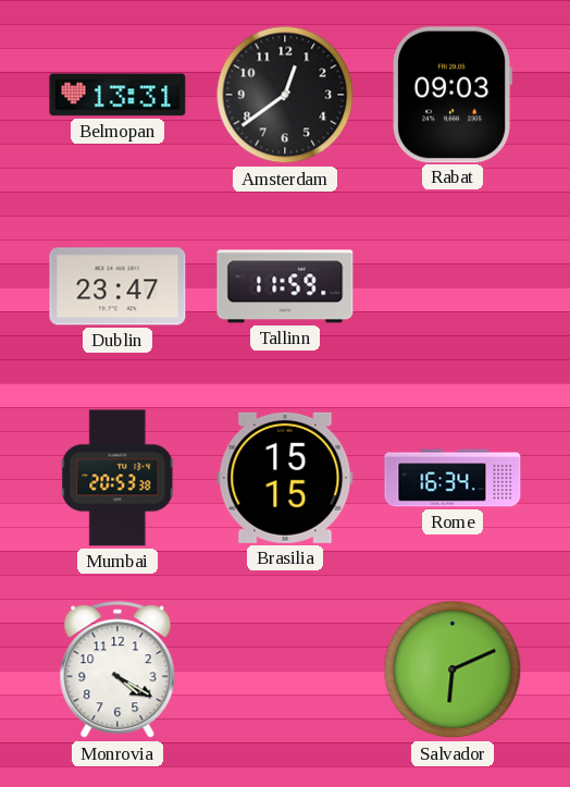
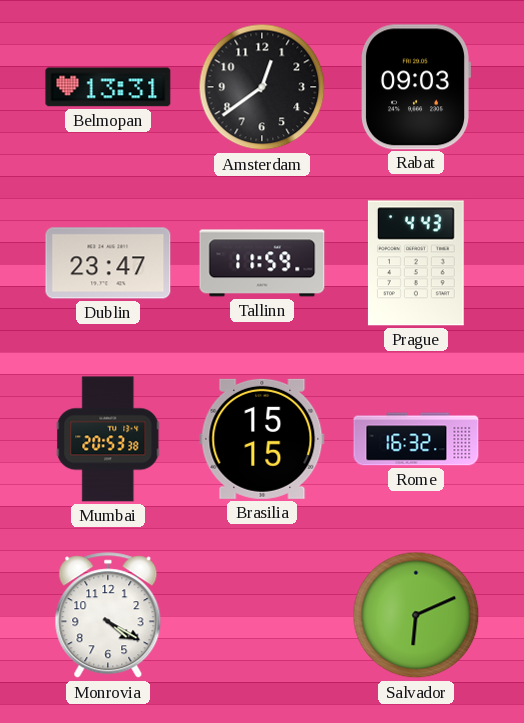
Prague: none -> 4:43 (416, 263)
Rome: 16:34 -> 16:32 (416, 439)
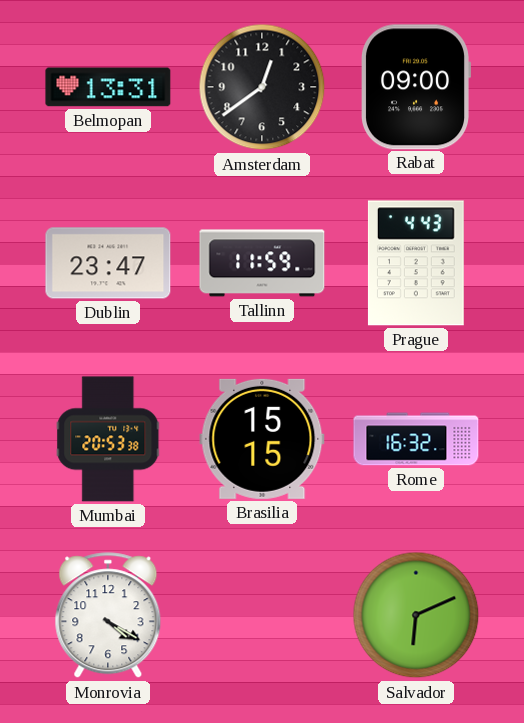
Rabat: 09:03 -> 09:00 (416, 87)
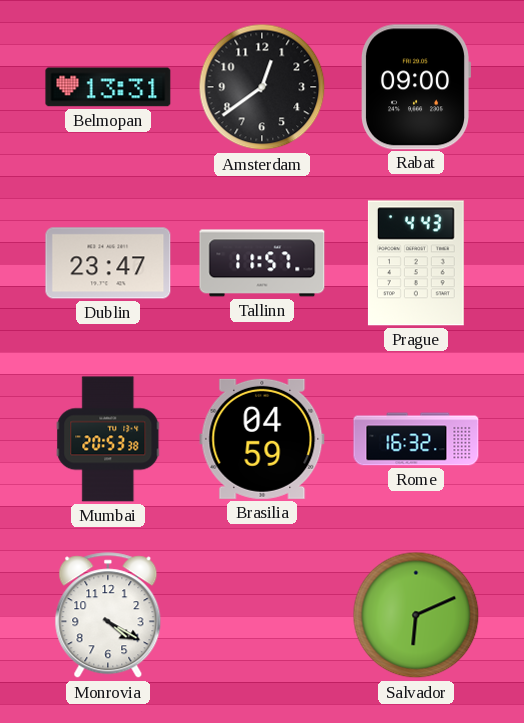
Tallinn: 11:59 -> 11:57 (262, 263)
Brasilia: 15:15 -> 04:59 (262, 439)
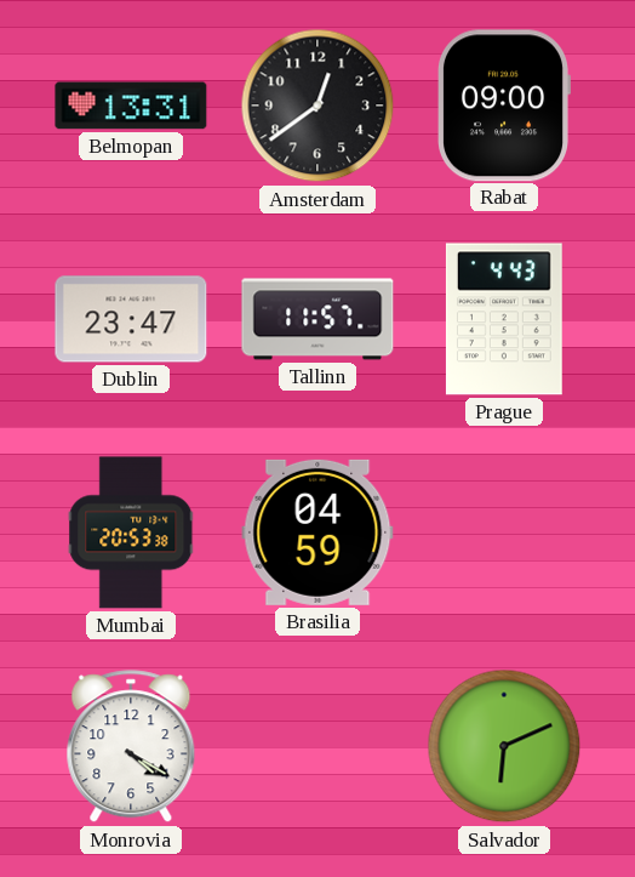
Rome: 16:32 -> none (416, 439)
